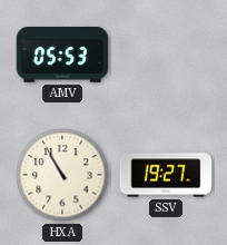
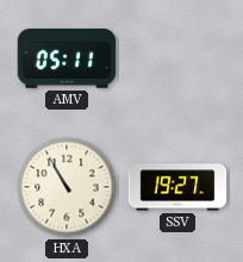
AMV: 05:53 -> 05:11 (67, 60)
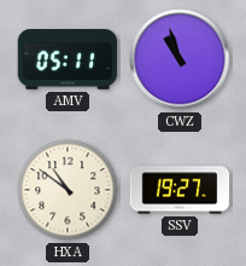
CWZ: none -> 10:57 (180, 59)
HXA: 10:55 -> 10:51 (68, 190)
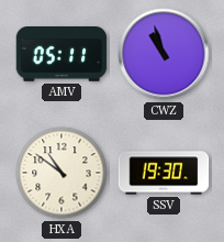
SSV: 19:27 -> 19:30 (164, 173)
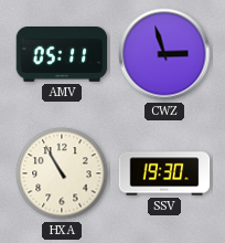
CWZ: 10:57 -> 2:57 (164, 54)
HXA: 10:51 -> 10:55 (62, 173)
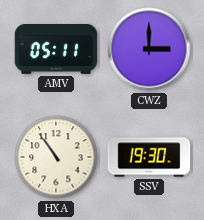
CWZ: 2:57 -> 3:00 (149, 49)
HXA: 10:55 -> 10:54 (56, 157)
